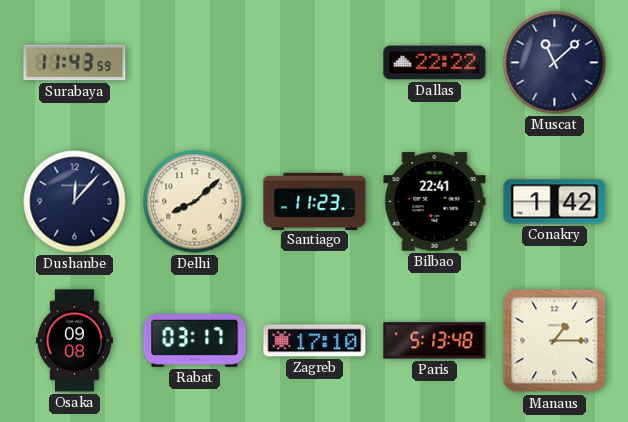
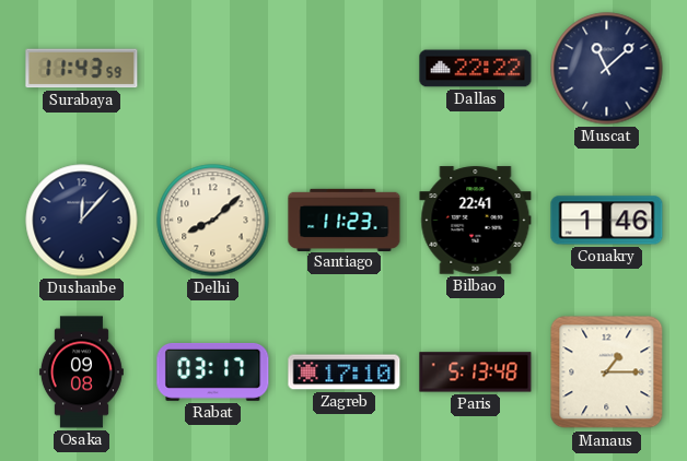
Conakry: 1:42 -> 1:46 (607, 221)
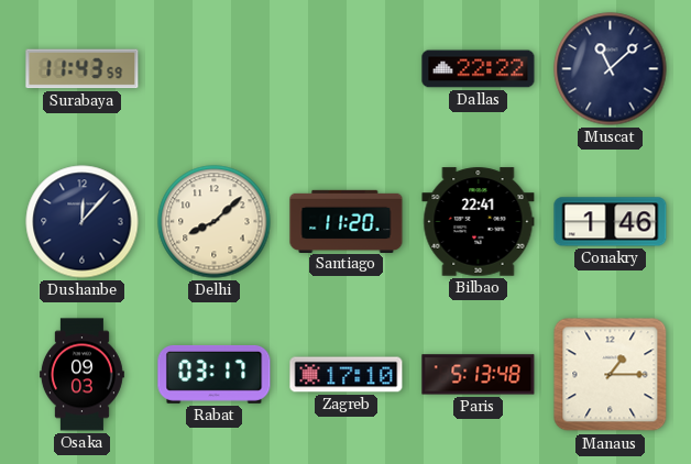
Santiago: 11:23 -> 11:20 (347, 221)
Osaka: 09:08 -> 09:03 (81, 375)
